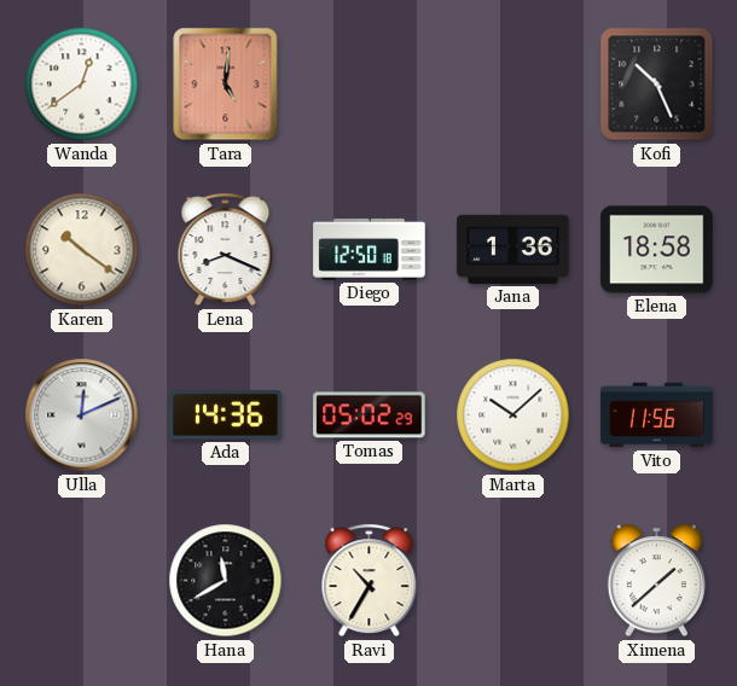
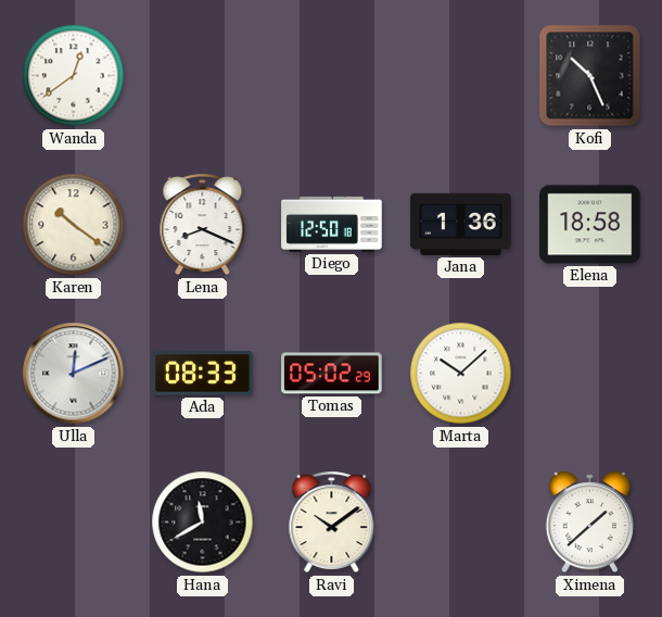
Tara: 5:01 -> none (226, 85)
Ada: 14:36 -> 08:33 (203, 374)
Vito: 11:56 -> none (657, 415)
Ravi: 10:35 -> 10:09 (332, 522)
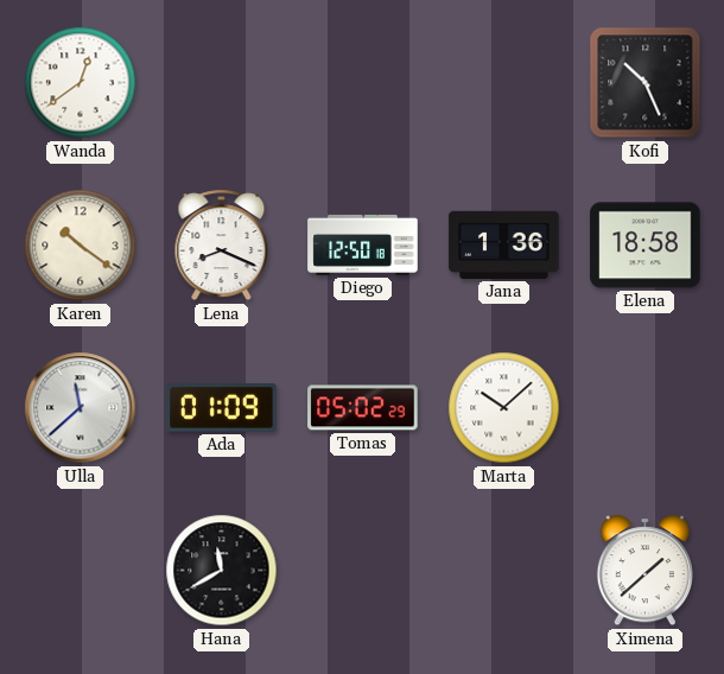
Ulla: 12:11 -> 11:38 (81, 408)
Ada: 08:33 -> 01:09 (222, 408)
Ravi: 10:09 -> none (332, 522)
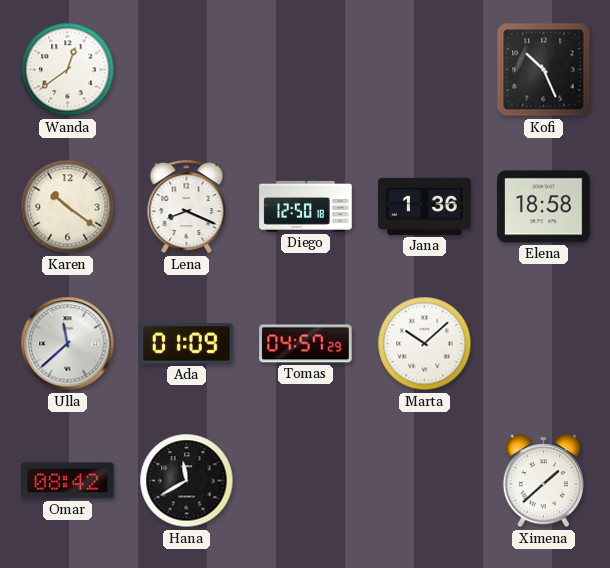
Tomas: 05:02 -> 04:57 (306, 344)
Omar: none -> 08:42 (68, 481)
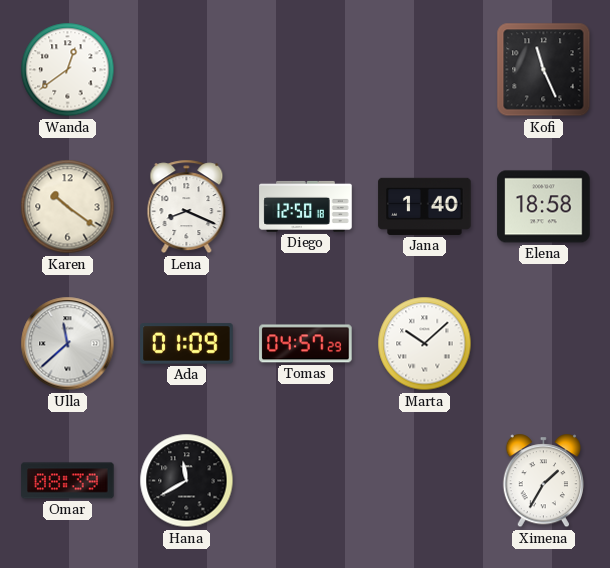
Kofi: 10:26 -> 11:26 (544, 70)
Jana: 1:36 -> 1:40 (425, 206)
Omar: 08:42 -> 08:39 (68, 481)
Ximena: 1:38 -> 1:35 (543, 481)
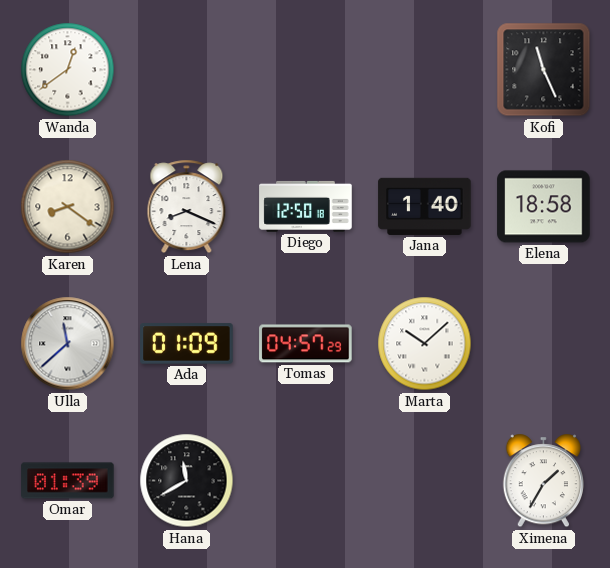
Karen: 10:21 -> 8:21 (68, 207)
Omar: 08:39 -> 01:39 (68, 481)
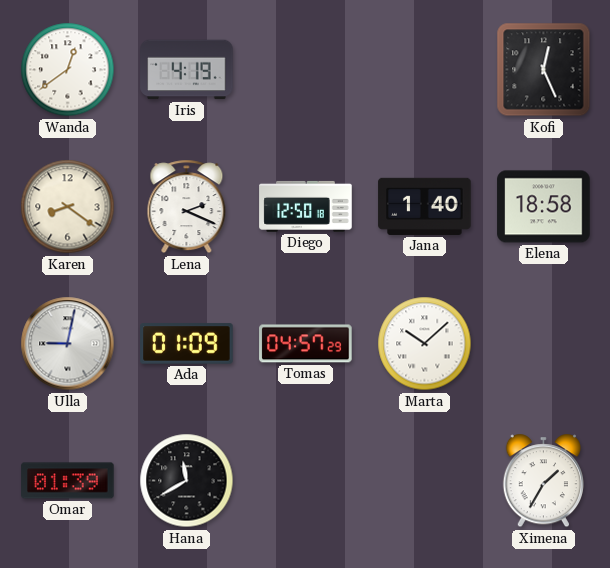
Iris: none -> 4:19 (187, 70)
Kofi: 11:26 -> 12:26 (544, 70)
Lena: 8:19 -> 2:19 (187, 207)
Ulla: 11:38 -> 9:02 (68, 344)
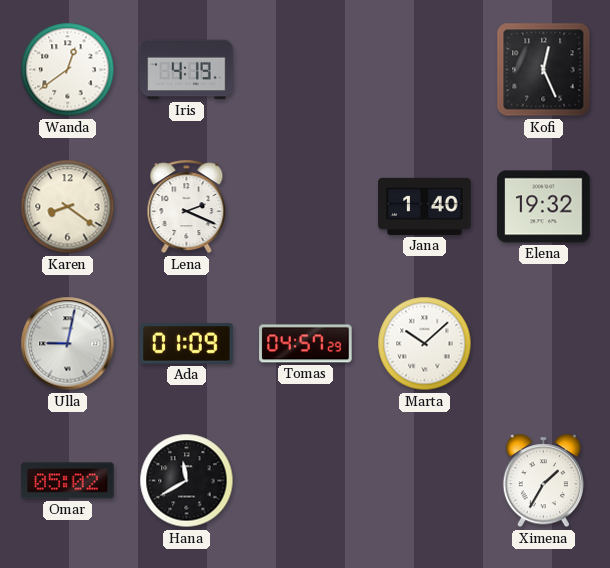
Diego: 12:50 -> none (306, 206)
Elena: 18:58 -> 19:32 (544, 207)
Omar: 01:39 -> 05:02 (68, 481)
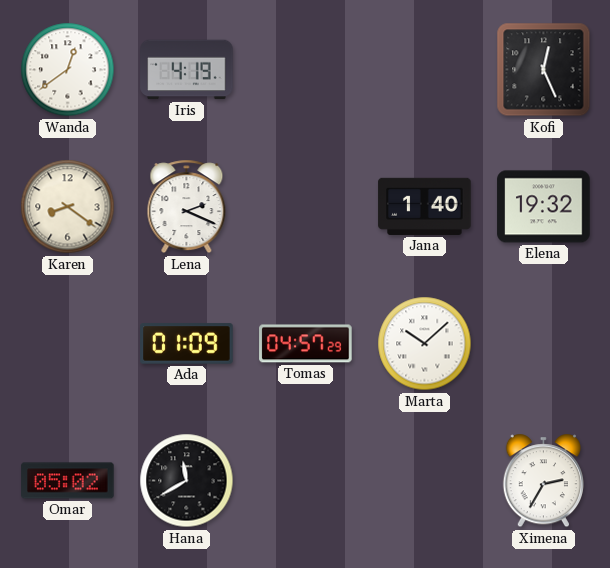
Ulla: 9:02 -> none (68, 344)
Ximena: 1:35 -> 2:35 (543, 481)
